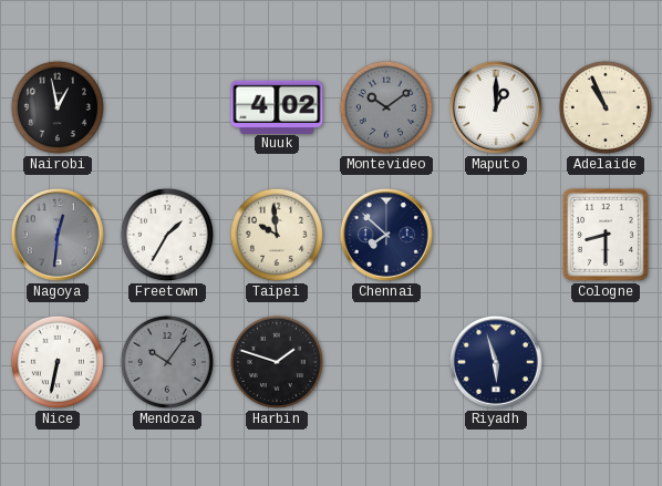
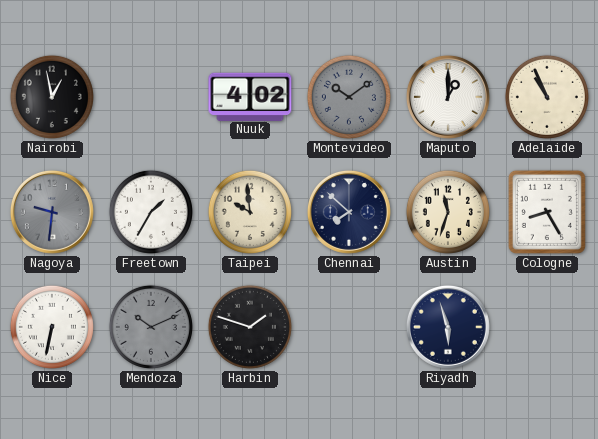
Nagoya: 12:31 -> 9:31 (52, 212)
Austin: none -> 11:33 (448, 212)
Cologne: 8:30 -> 8:25 (547, 212)
Mendoza: 10:06 -> 10:11 (151, 327)
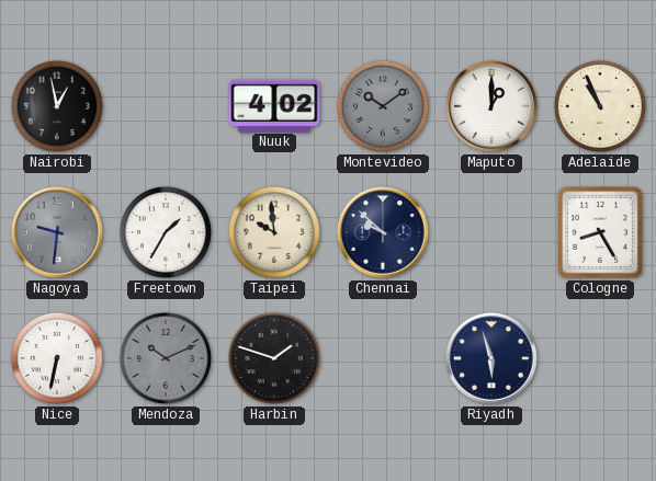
Chennai: 7:52 -> 9:52 (383, 232)
Austin: 11:33 -> none (448, 212)
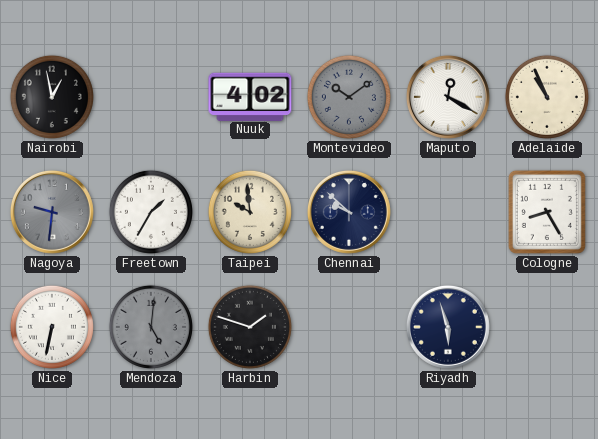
Maputo: 1:00 -> 12:20 (448, 97)
Mendoza: 10:11 -> 5:01 (151, 327)
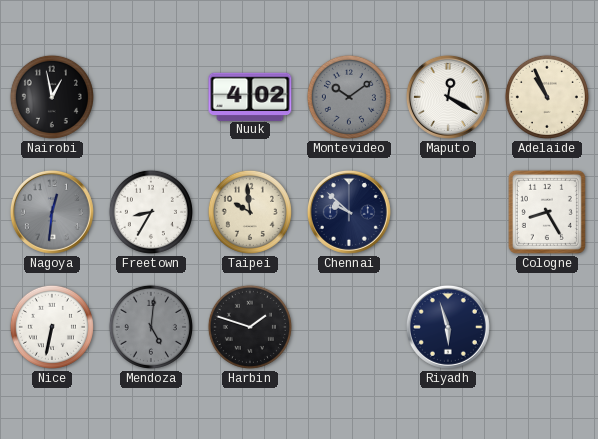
Nagoya: 9:31 -> 12:31 (52, 212)
Freetown: 1:35 -> 8:35 (151, 212)
